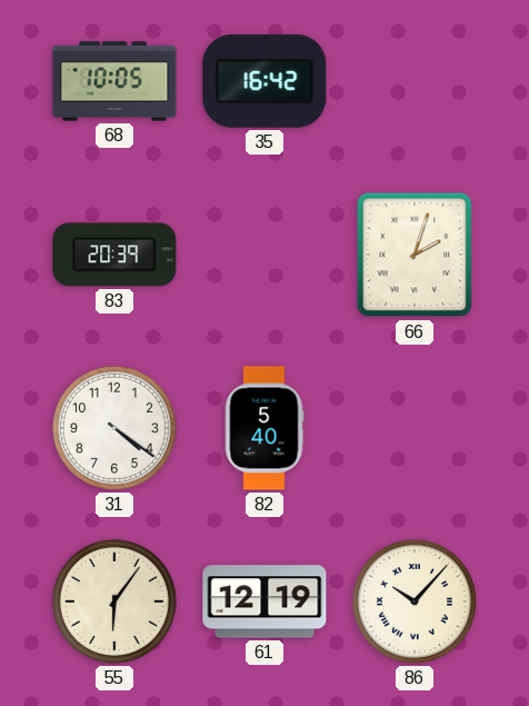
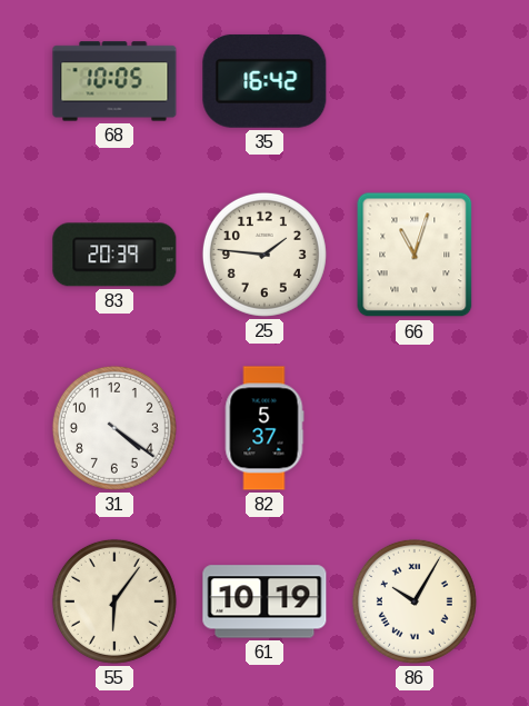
25: none -> 1:46 (264, 255)
66: 2:03 -> 11:03 (415, 255)
82: 5:40 -> 5:37 (264, 428)
61: 12:19 -> 10:19 (264, 601)
86: 10:07 -> 10:05 (415, 601)
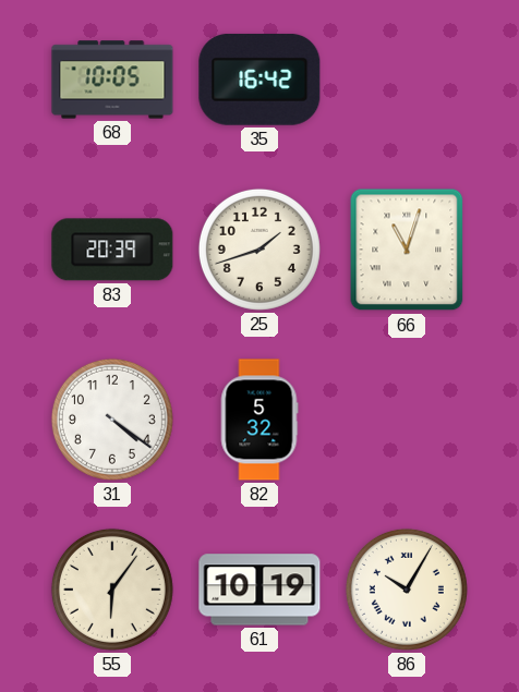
25: 1:46 -> 1:42 (259, 250)
82: 5:37 -> 5:32 (259, 420)
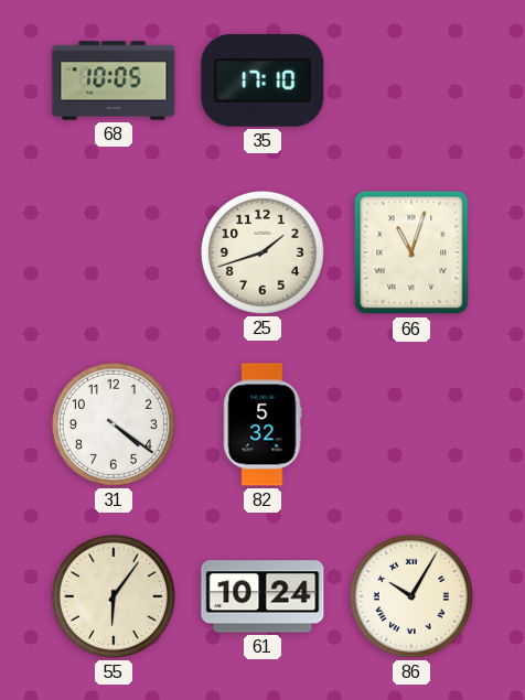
35: 16:42 -> 17:10 (262, 80)
83: 20:39 -> none (112, 250)
61: 10:19 -> 10:24 (262, 596)
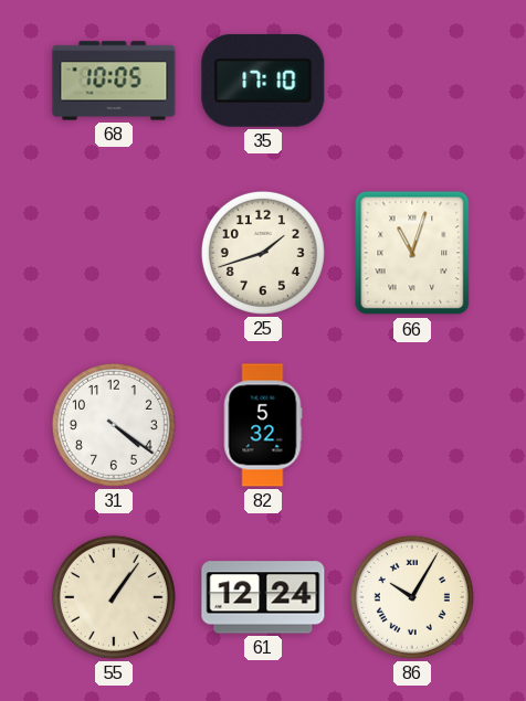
55: 6:06 -> 1:06 (114, 597)
61: 10:24 -> 12:24 (263, 597)
